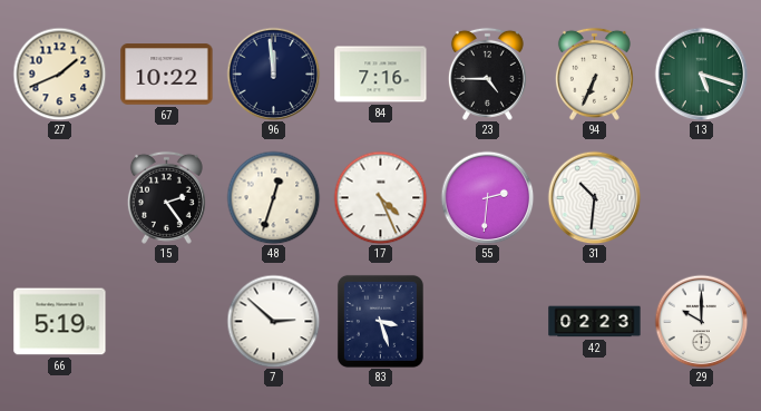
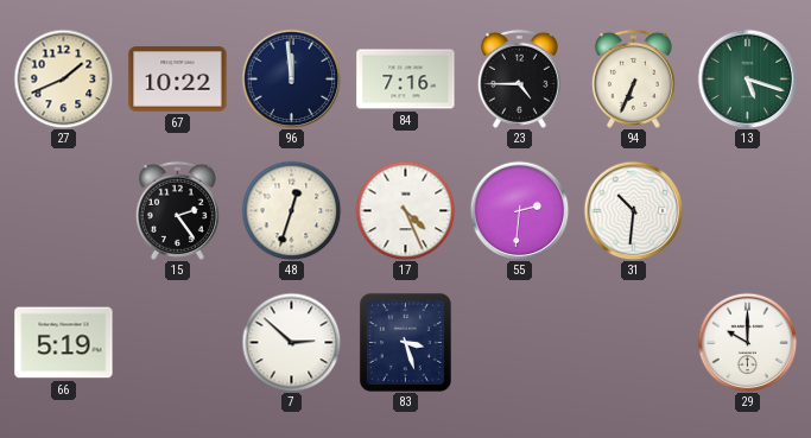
42: 02:23 -> none (595, 322)
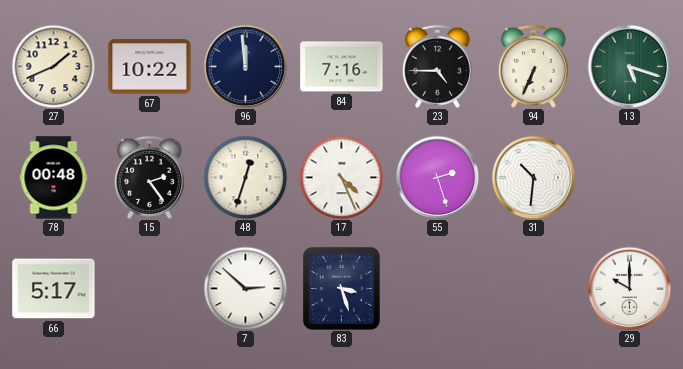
78: none -> 00:48 (54, 178)
55: 2:31 -> 2:27 (437, 177)
66: 5:19 -> 5:17 (54, 289)
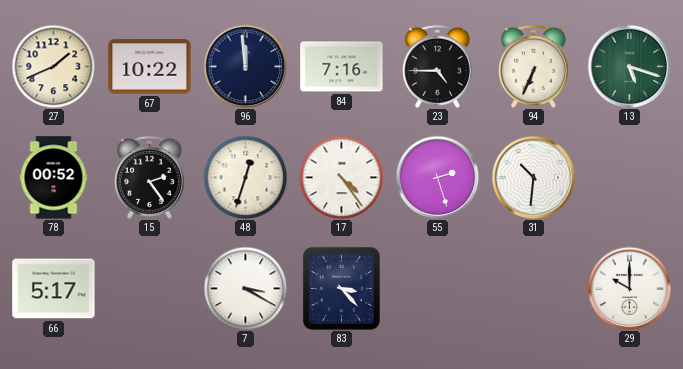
78: 00:48 -> 00:52 (54, 178)
17: 4:26 -> 4:24 (341, 177)
7: 2:52 -> 3:20 (245, 288)
83: 3:27 -> 3:23 (341, 288)
